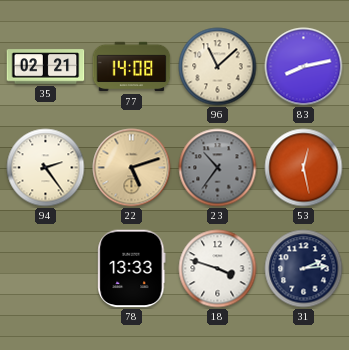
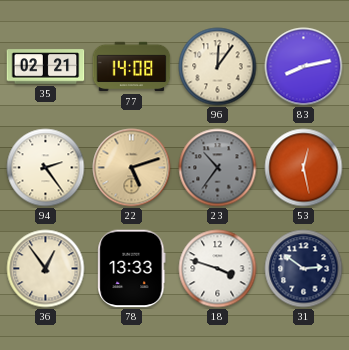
96: 11:08 -> 12:06 (218, 67)
36: none -> 12:54 (46, 269)
31: 2:14 -> 2:51 (304, 269)
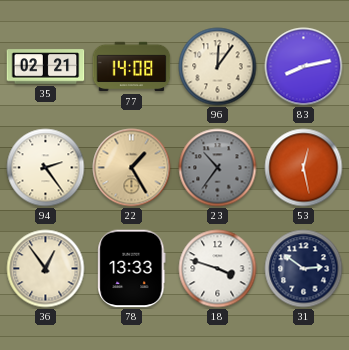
22: 5:12 -> 1:25 (132, 168)
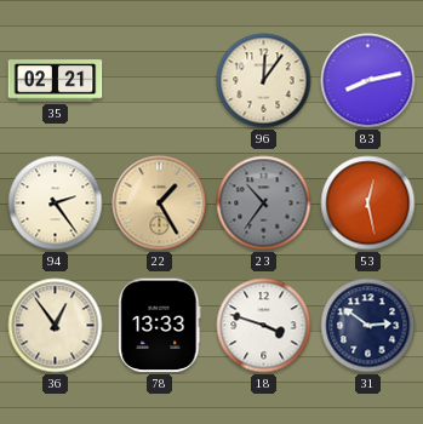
77: 14:08 -> none (132, 67)
